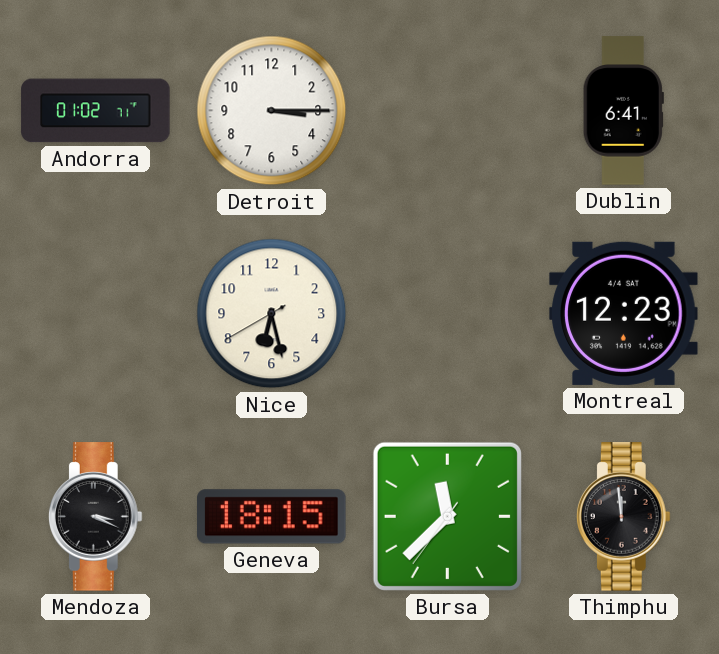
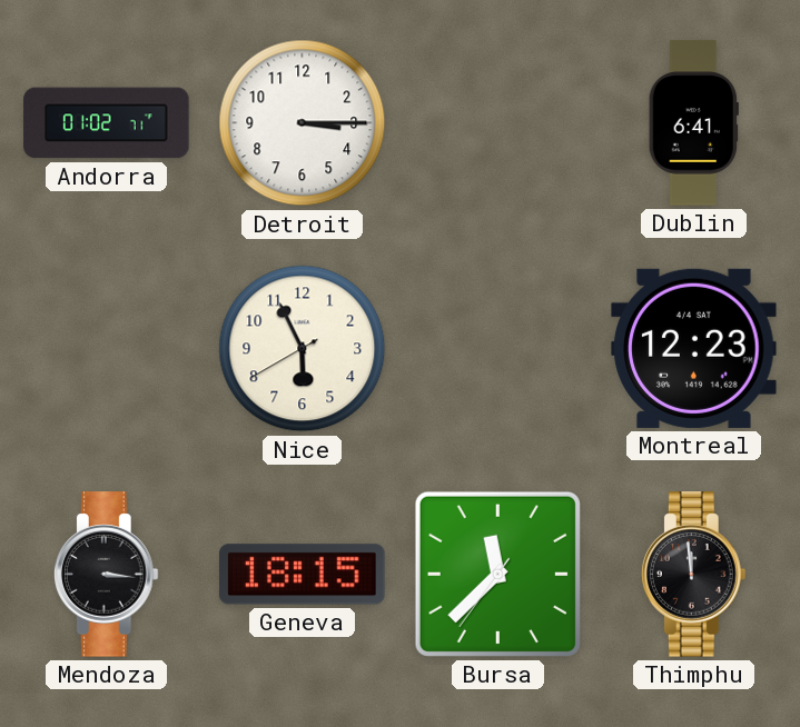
Nice: 6:27 -> 5:55 (303, 349)
Mendoza: 3:19 -> 3:16 (106, 575)
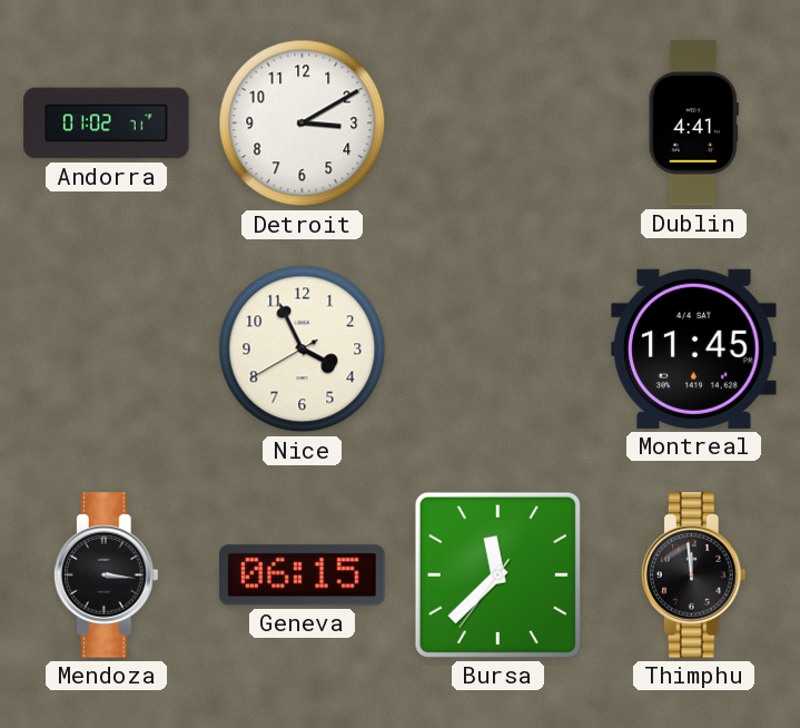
Detroit: 3:15 -> 3:10 (303, 124)
Dublin: 6:41 -> 4:41 (693, 124)
Nice: 5:55 -> 3:55 (303, 350)
Montreal: 12:23 -> 11:45 (694, 348)
Geneva: 18:15 -> 06:15 (303, 575)
